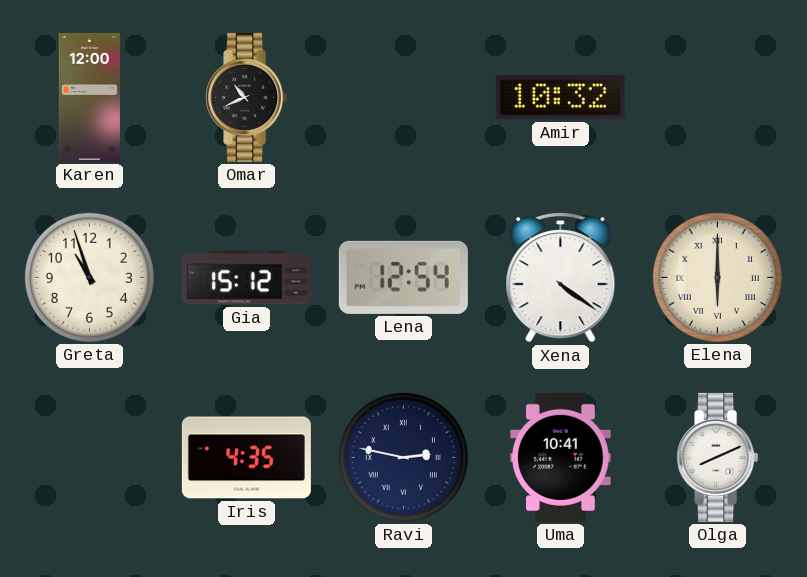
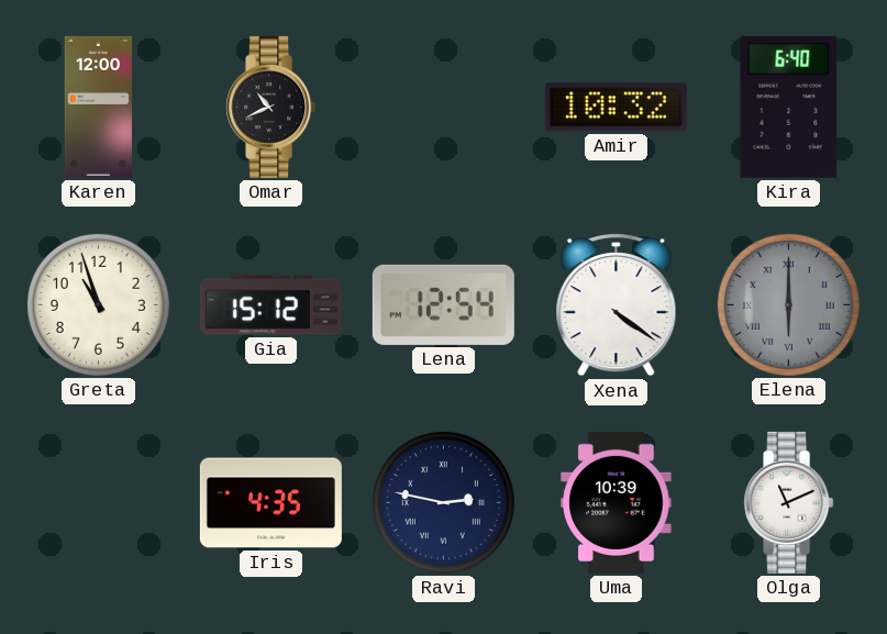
Kira: none -> 6:40 (789, 107)
Elena dial: cream -> grey (788, 304)
Uma: 10:41 -> 10:39 (617, 502)
Olga: 8:11 -> 11:11 (789, 502)
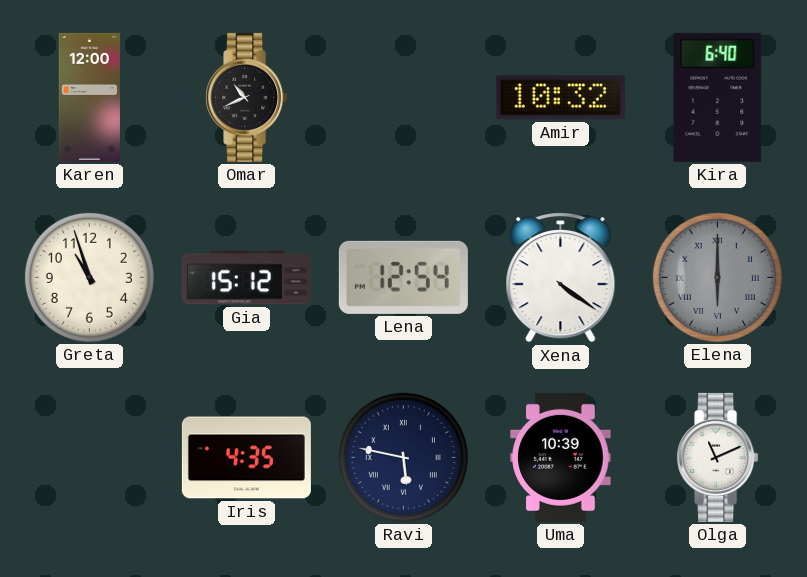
Ravi: 2:47 -> 5:47 (403, 457)
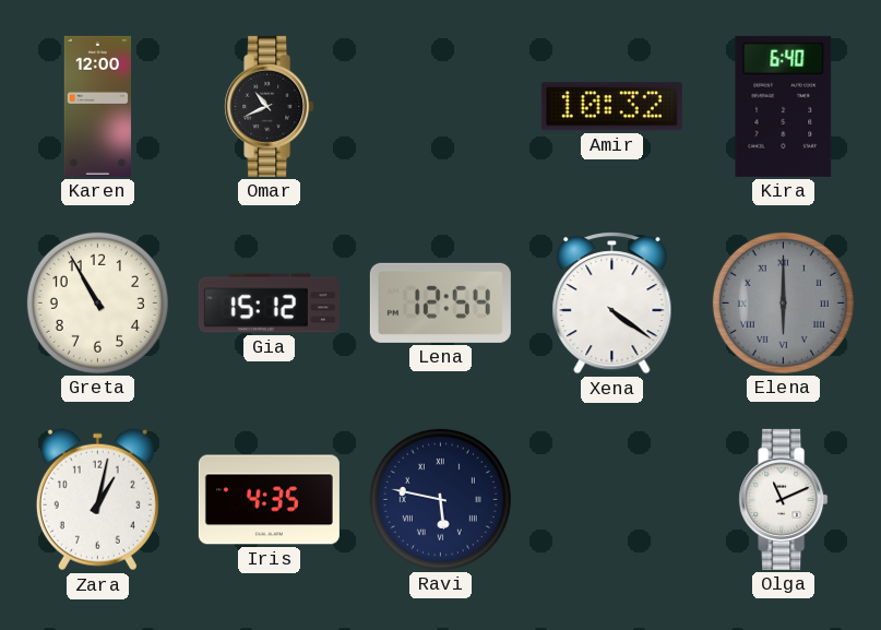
Greta: 10:57 -> 10:55 (97, 302)
Zara: none -> 1:02 (97, 500)
Uma: 10:39 -> none (561, 457)
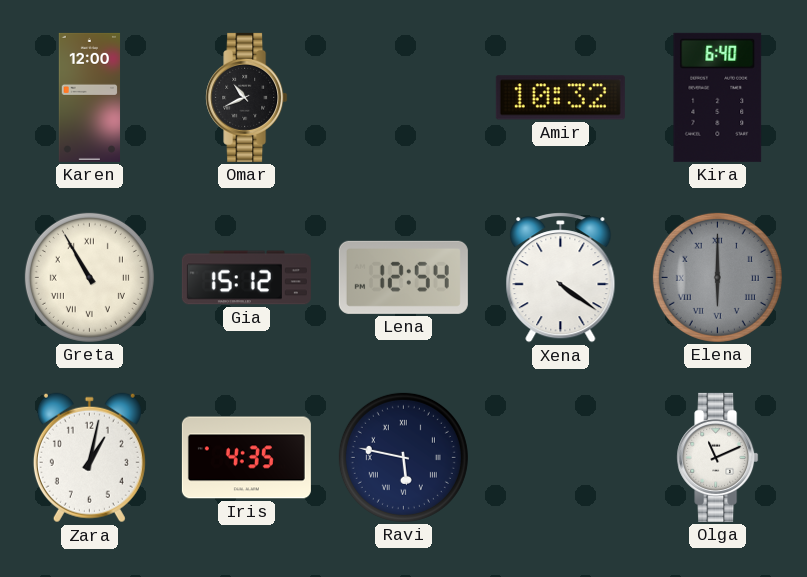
Greta numerals: Arabic -> Roman (89, 277)
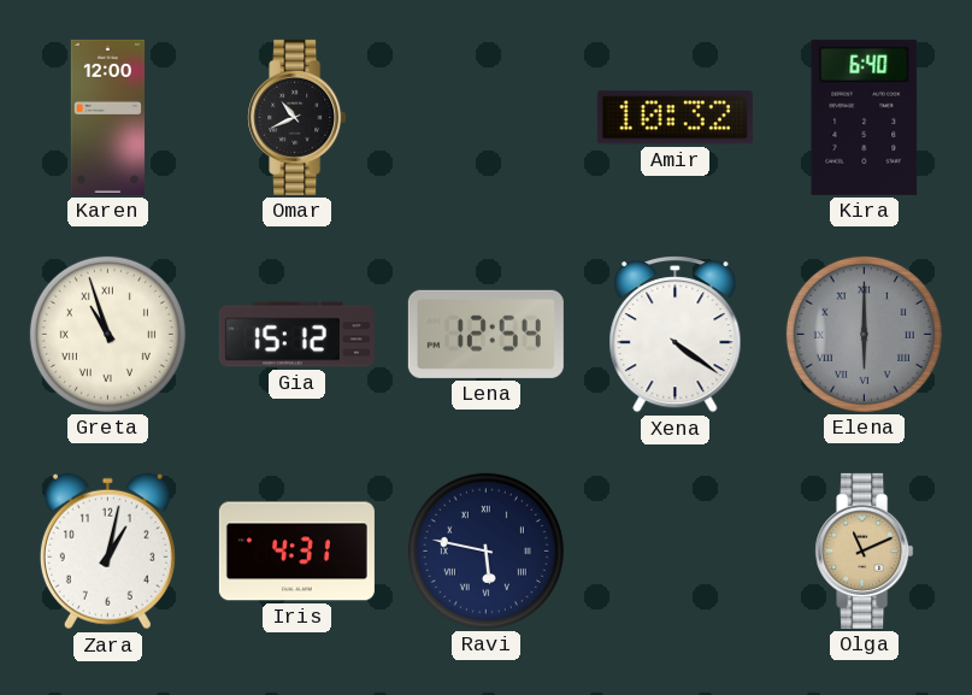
Greta: 10:55 -> 10:57 (107, 334)
Iris: 4:35 -> 4:31 (296, 552)
Olga dial: white -> champagne (865, 550)
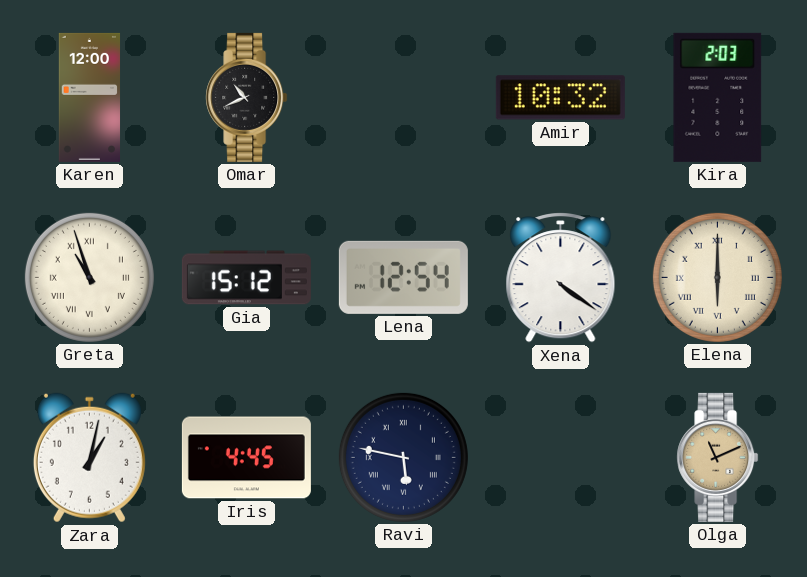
Kira: 6:40 -> 2:03 (718, 97)
Elena dial: grey -> cream (717, 277)
Iris: 4:31 -> 4:45 (246, 458)
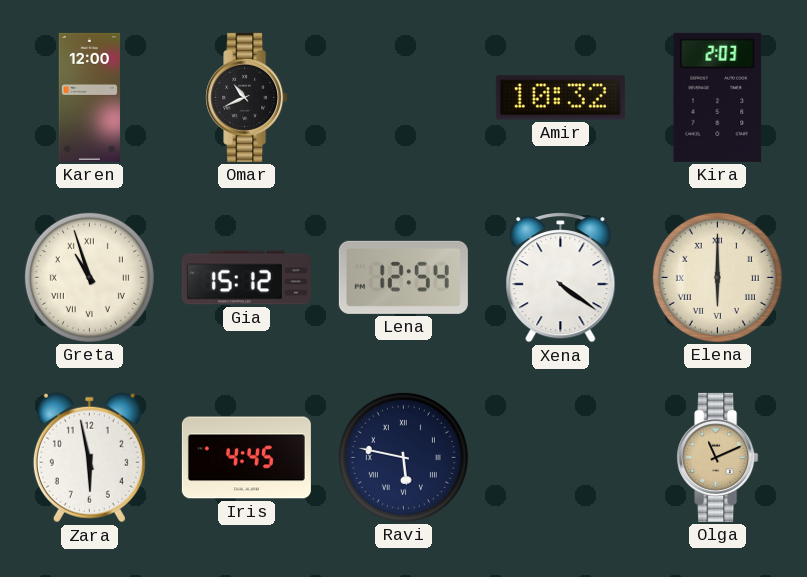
Zara: 1:02 -> 5:58 (89, 458)
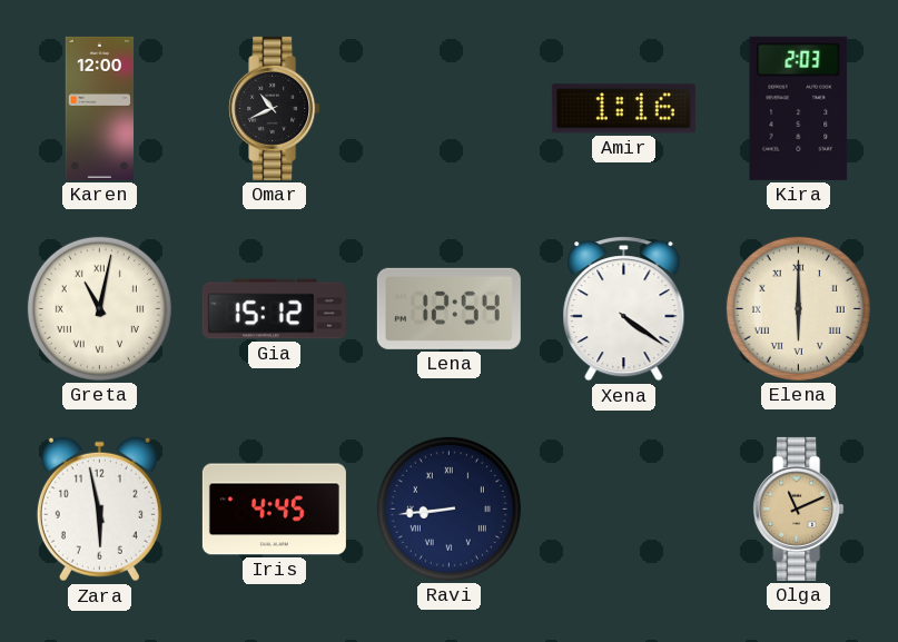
Amir: 10:32 -> 1:16 (623, 109)
Greta: 10:57 -> 11:02 (99, 308)
Ravi: 5:47 -> 8:44 (448, 508)
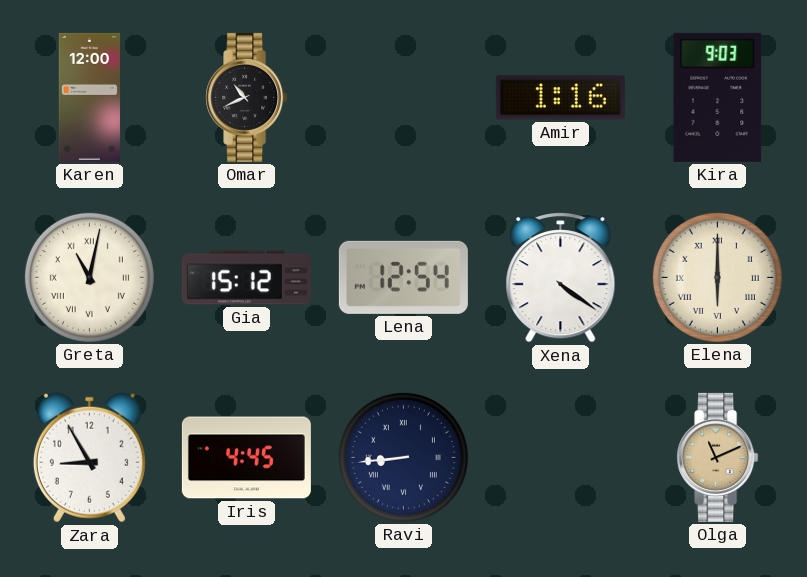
Kira: 2:03 -> 9:03 (718, 97)
Zara: 5:58 -> 8:55 (89, 458)
